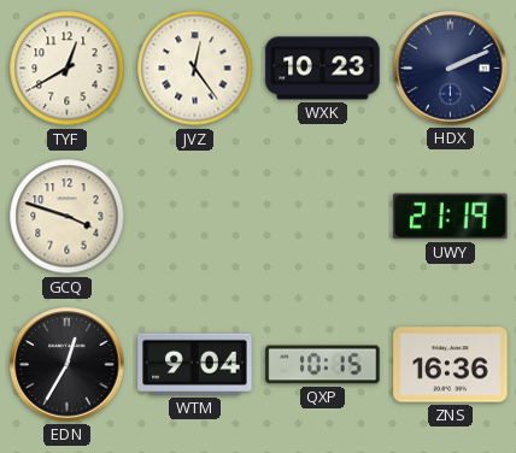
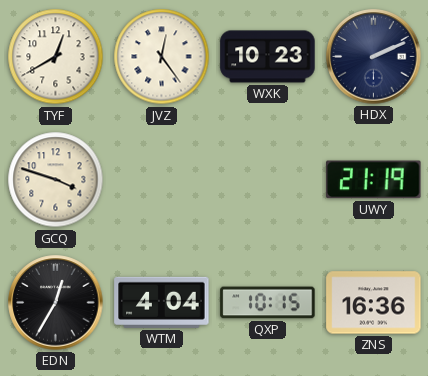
WTM: 9:04 -> 4:04 (162, 302)
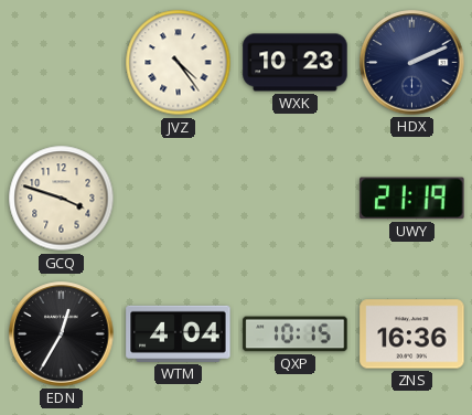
TYF: 12:40 -> none (56, 57)
JVZ: 12:24 -> 4:24 (179, 63)
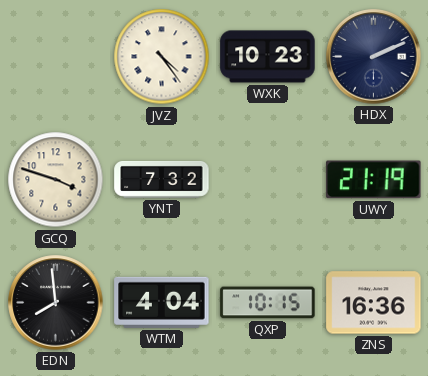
YNT: none -> 7:32 (162, 179)
EDN: 12:35 -> 7:59 (56, 303)
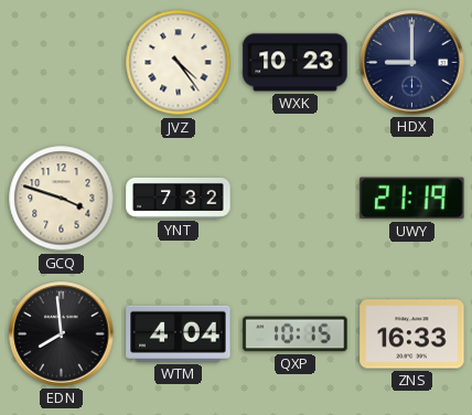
HDX: 2:11 -> 9:00 (412, 63)
ZNS: 16:36 -> 16:33 (412, 334)
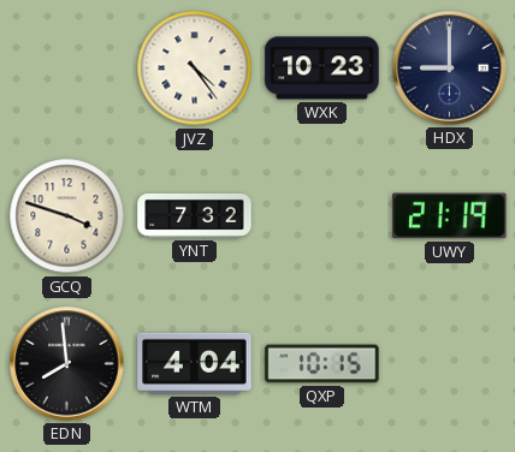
ZNS: 16:33 -> none (412, 334)
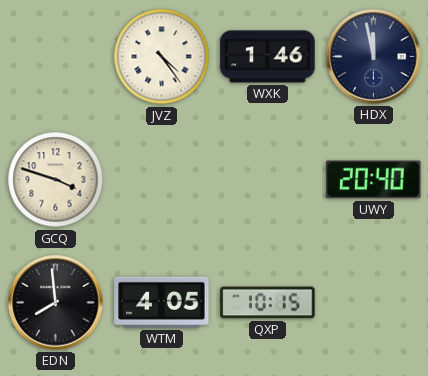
WXK: 10:23 -> 1:46 (268, 57)
HDX: 9:00 -> 11:58 (374, 57)
YNT: 7:32 -> none (195, 215)
UWY: 21:19 -> 20:40 (374, 180)
WTM: 4:04 -> 4:05 (162, 302)
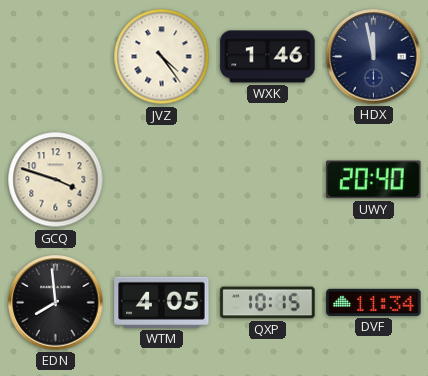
DVF: none -> 11:34 (374, 302)
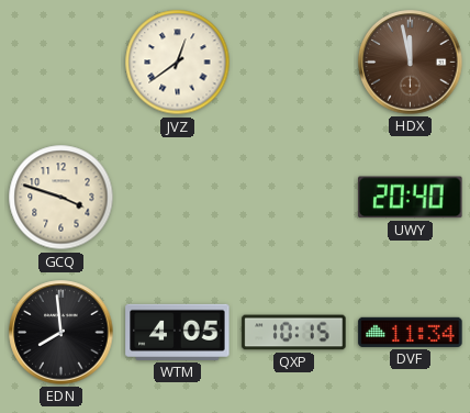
JVZ: 4:24 -> 12:39 (178, 63)
WXK: 1:46 -> none (268, 57)
HDX dial: navy -> brown (411, 63)
